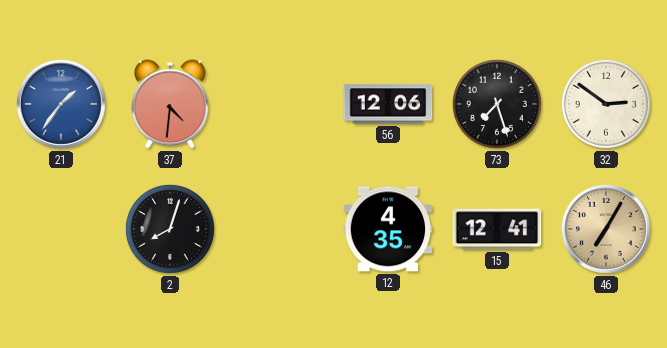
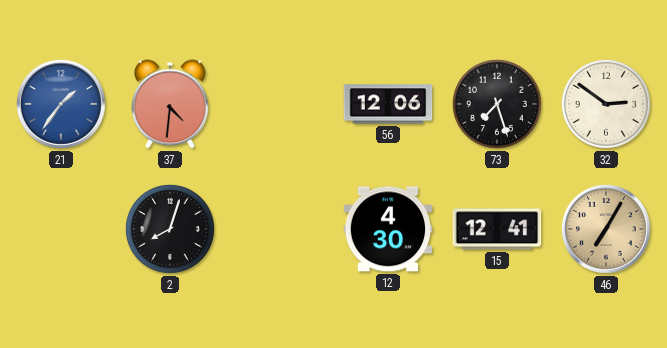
12: 4:35 -> 4:30 (388, 229)
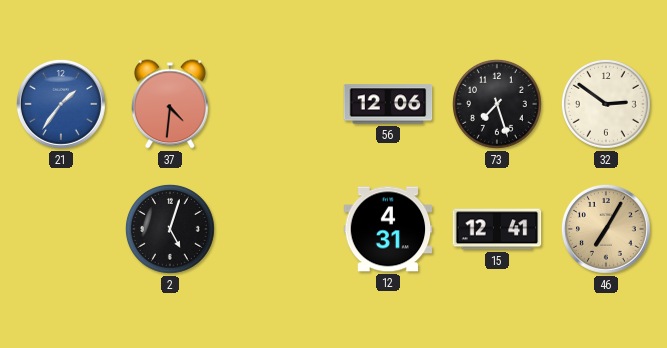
2: 8:03 -> 5:03 (170, 229)
12: 4:30 -> 4:31 (388, 229)
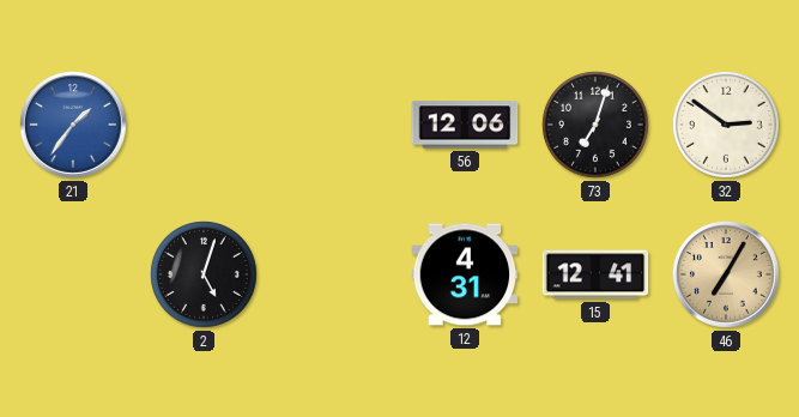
37: 4:31 -> none (171, 104)
73: 7:27 -> 7:03 (595, 125)
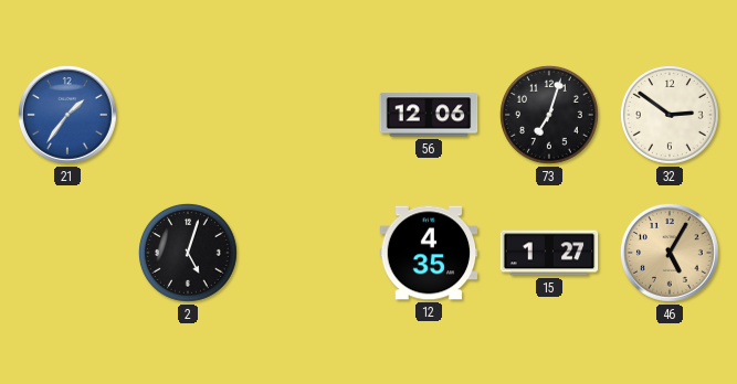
12: 4:31 -> 4:35 (429, 253)
15: 12:41 -> 1:27 (549, 253)
46: 7:05 -> 5:05 (670, 253)
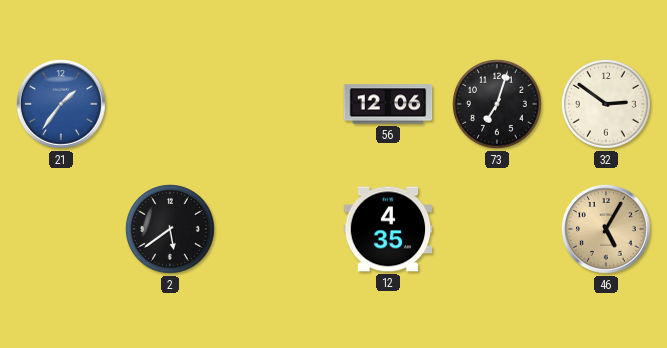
2: 5:03 -> 5:39 (170, 229)
15: 1:27 -> none (549, 253)
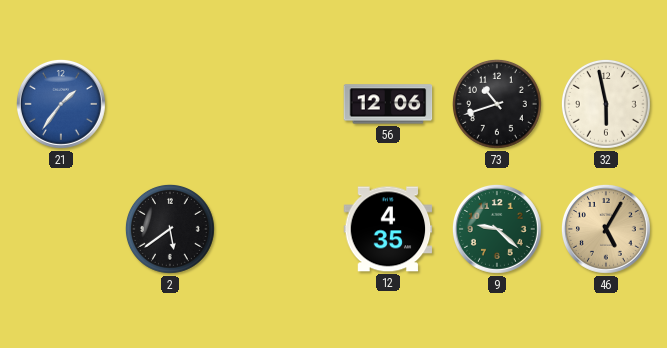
73: 7:03 -> 10:42 (497, 104)
32: 2:51 -> 5:58 (606, 104)
9: none -> 9:22 (497, 229)
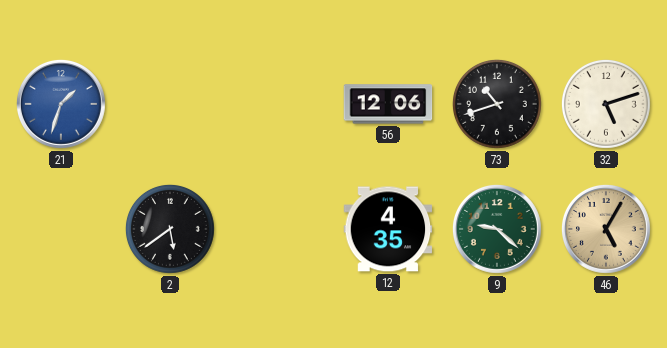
21: 1:36 -> 1:33 (61, 104)
32: 5:58 -> 5:12 (606, 104)
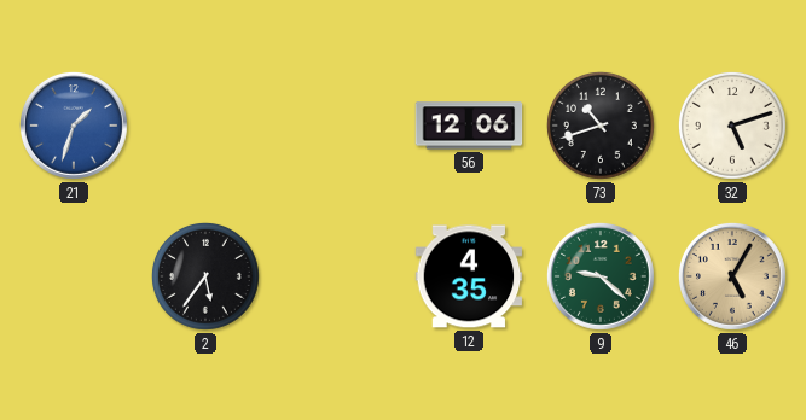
2: 5:39 -> 5:36 (205, 276)
